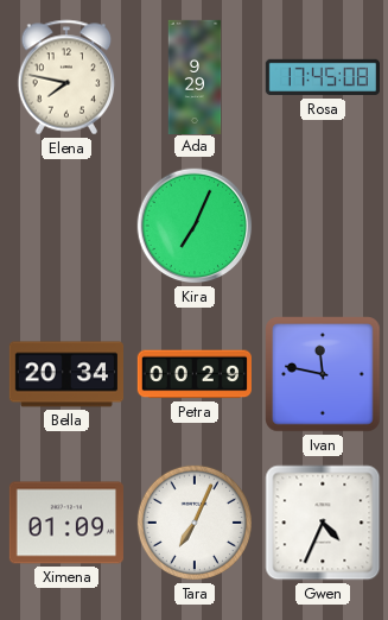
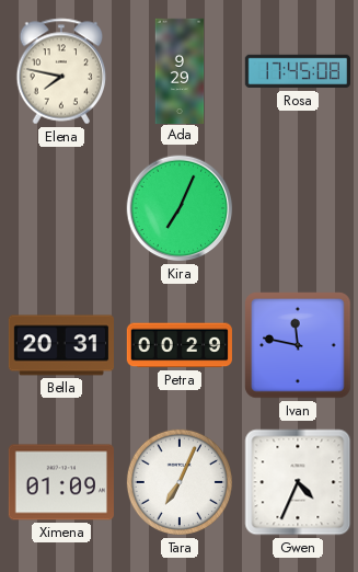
Bella: 20:34 -> 20:31 (60, 345)
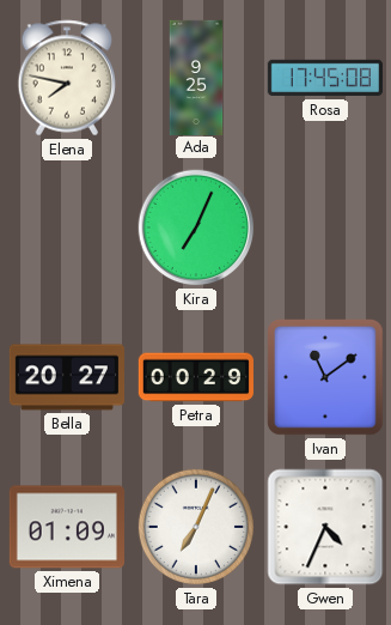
Ada: 9:29 -> 9:25 (196, 77)
Bella: 20:31 -> 20:27 (66, 377)
Ivan: 11:47 -> 11:09 (325, 377)
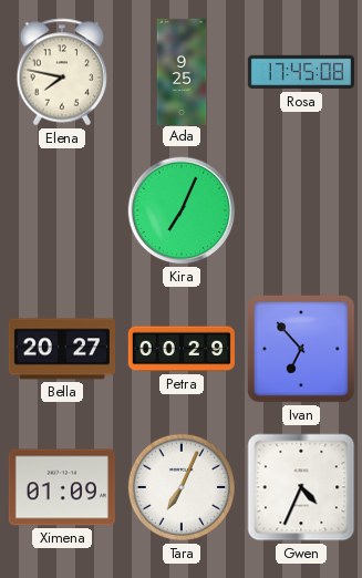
Ivan: 11:09 -> 6:53 (301, 349)
